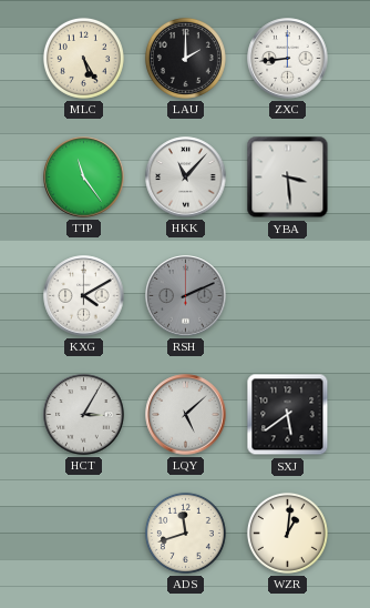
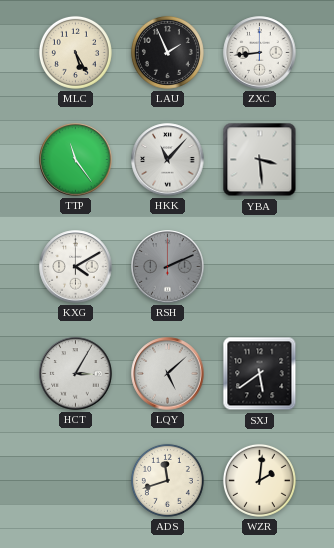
LAU: 2:00 -> 1:56 (167, 52)
WZR: 1:01 -> 2:01 (259, 480)
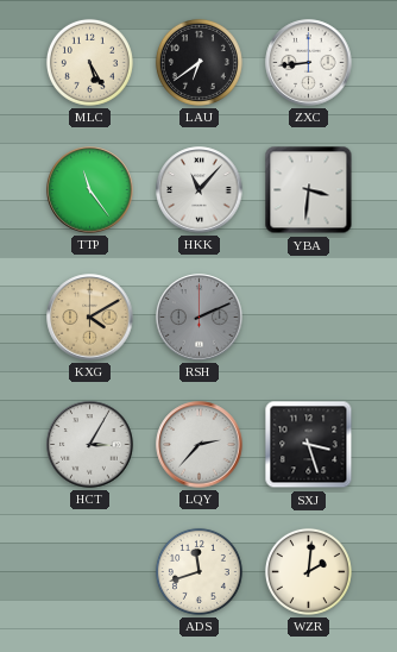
LAU: 1:56 -> 6:39 (198, 62)
YBA: 3:29 -> 3:31 (309, 190)
KXG dial: white -> champagne (90, 318)
LQY: 5:08 -> 2:37 (200, 445)
SXJ: 5:39 -> 3:27 (309, 445)
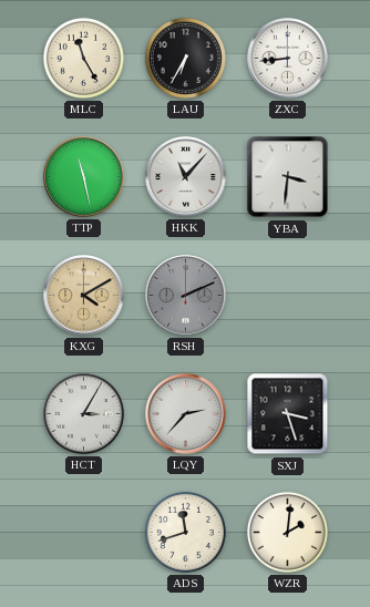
MLC: 5:25 -> 11:25 (83, 58)
LAU: 6:39 -> 6:35 (185, 58)
TTP: 11:24 -> 11:28 (84, 177)
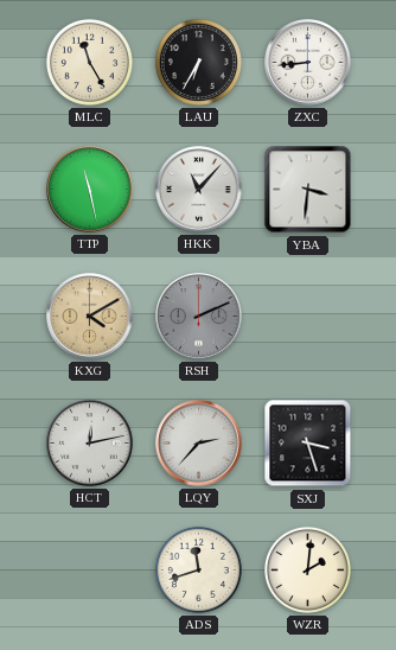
HCT: 3:05 -> 12:13 (90, 444)
